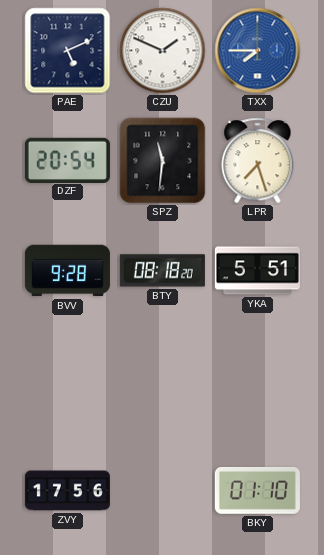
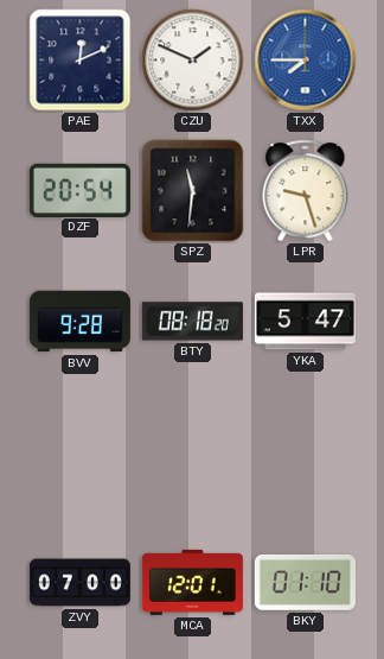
PAE: 5:11 -> 12:11 (81, 61)
LPR: 7:27 -> 9:27 (306, 191)
YKA: 5:51 -> 5:47 (305, 322)
ZVY: 17:56 -> 07:00 (79, 583)
MCA: none -> 12:01 (192, 582)
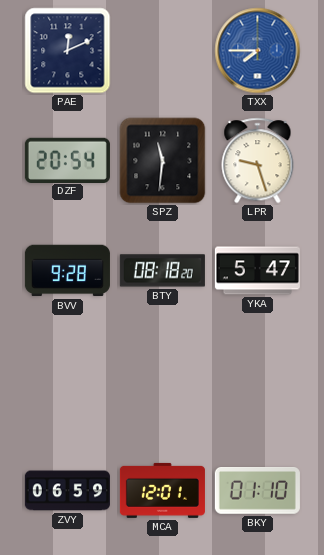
CZU: 1:49 -> none (193, 61)
ZVY: 07:00 -> 06:59 (67, 491)
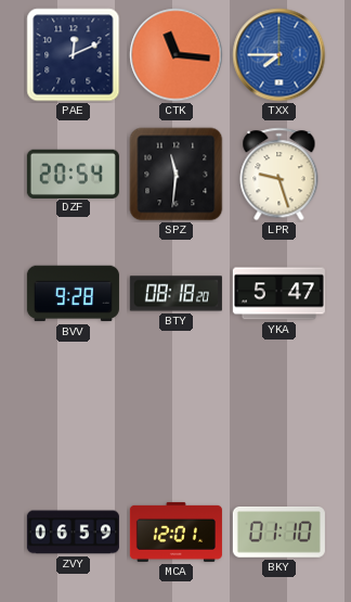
CTK: none -> 11:16 (177, 55)
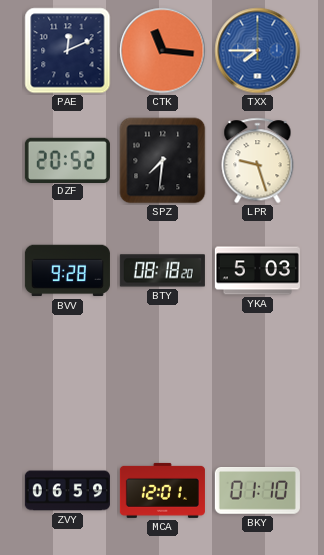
DZF: 20:54 -> 20:52 (67, 160)
SPZ: 11:31 -> 7:31 (163, 161)
YKA: 5:47 -> 5:03 (257, 271)
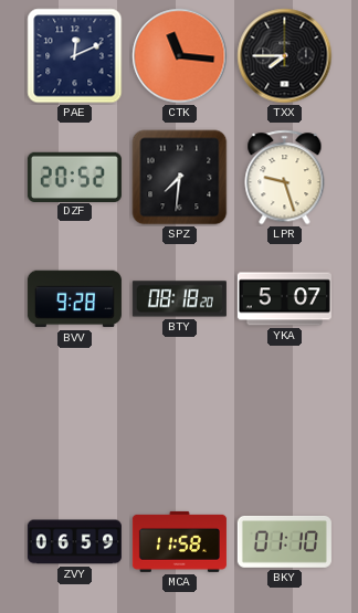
TXX dial: blue -> black (285, 56)
YKA: 5:03 -> 5:07 (284, 299)
MCA: 12:01 -> 11:58 (179, 541)
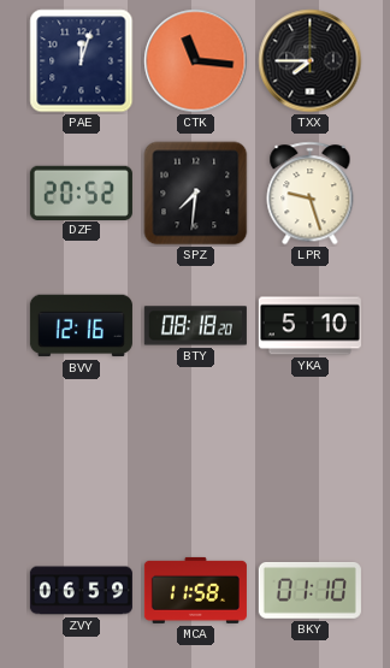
PAE: 12:11 -> 12:03 (82, 61)
BVV: 9:28 -> 12:16 (81, 326)
YKA: 5:07 -> 5:10 (309, 326)
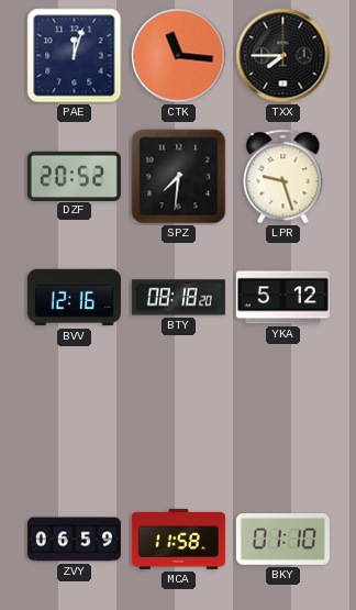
YKA: 5:10 -> 5:12 (282, 298)
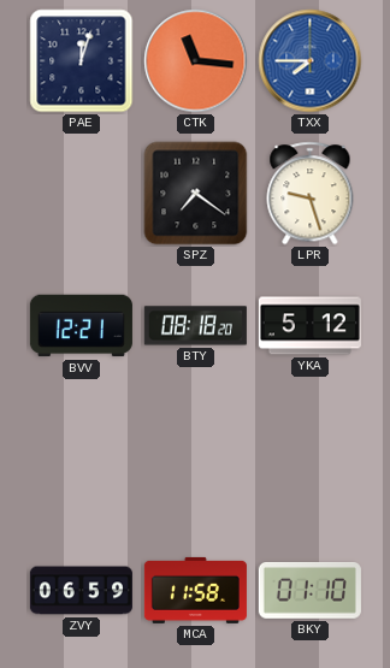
TXX dial: black -> blue (311, 61)
DZF: 20:52 -> none (74, 176)
SPZ: 7:31 -> 7:21 (196, 194)
BVV: 12:16 -> 12:21 (81, 326)
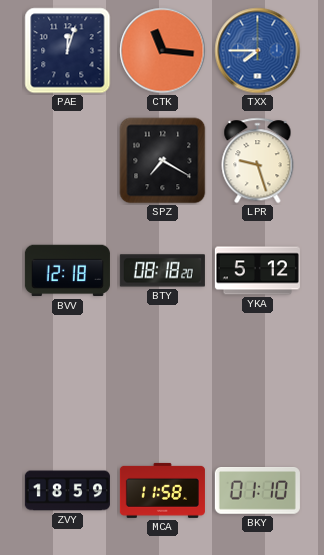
SPZ: 7:21 -> 7:20 (163, 161)
BVV: 12:21 -> 12:18 (67, 271)
ZVY: 06:59 -> 18:59 (67, 491)
